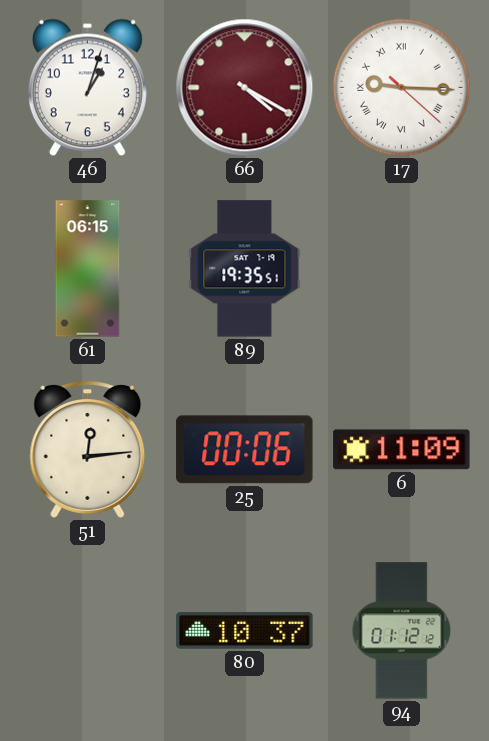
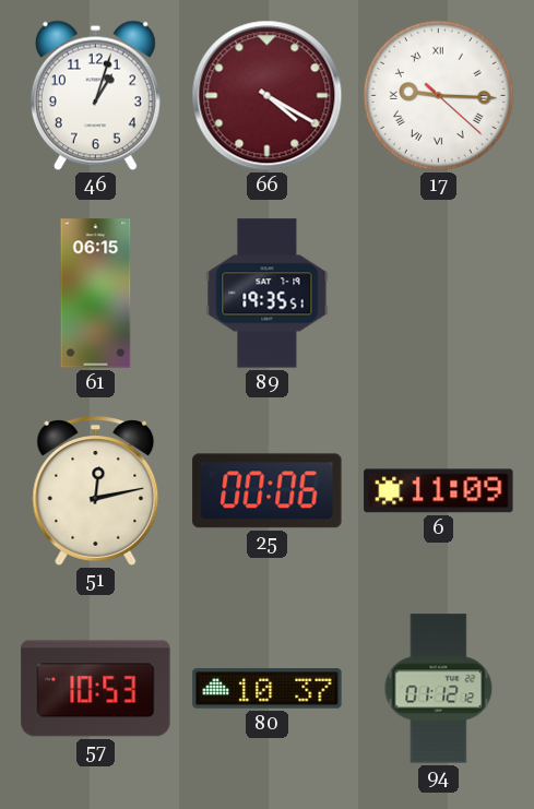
51: 12:14 -> 12:13 (96, 491)
57: none -> 10:53 (96, 689)
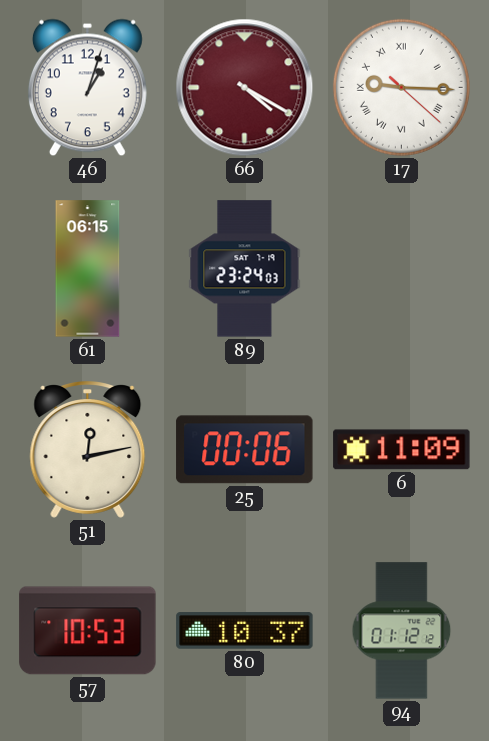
89: 19:35 -> 23:24 (245, 269)
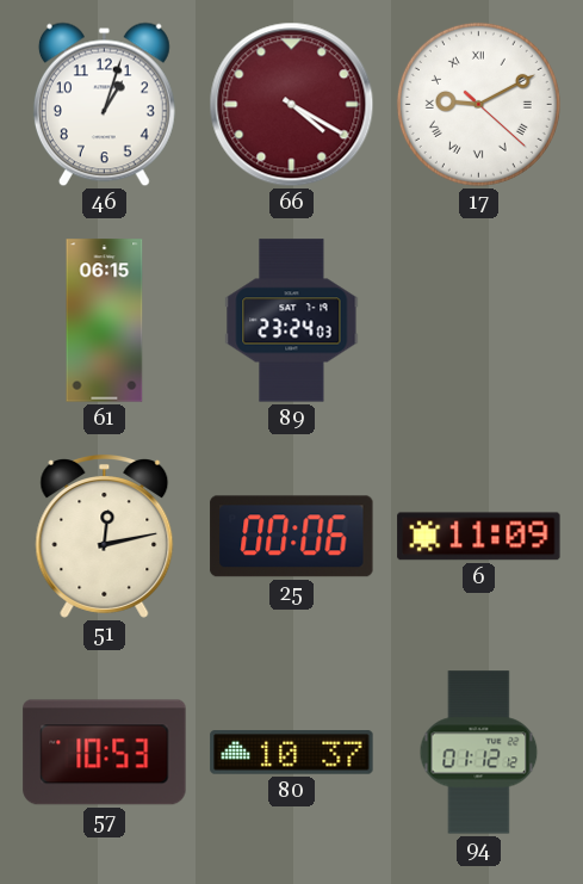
17: 9:15 -> 9:10 (478, 104)
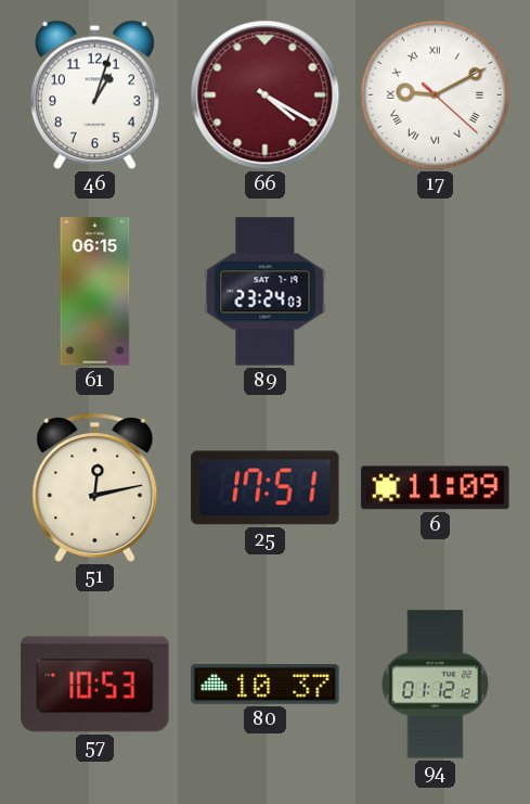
25: 00:06 -> 17:51 (266, 488)
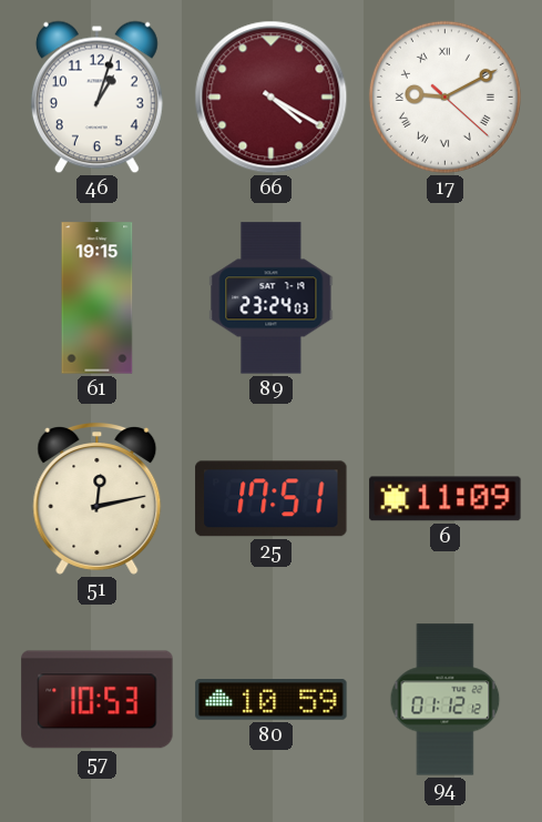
61: 06:15 -> 19:15 (98, 298)
80: 10:37 -> 10:59 (272, 700)
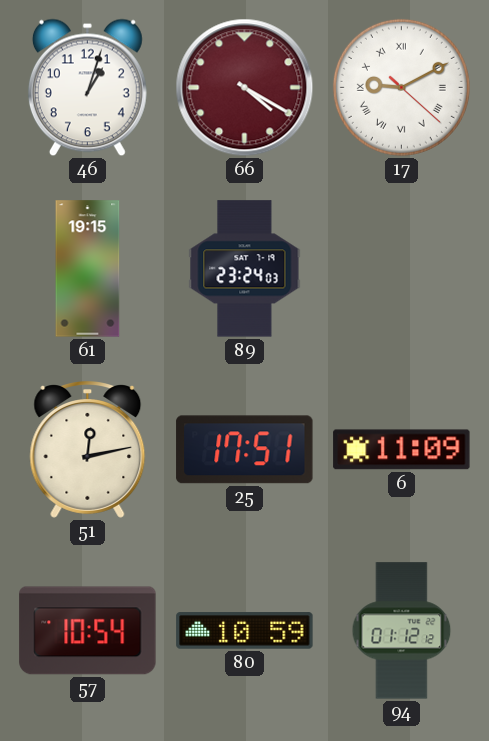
57: 10:53 -> 10:54 (88, 631)
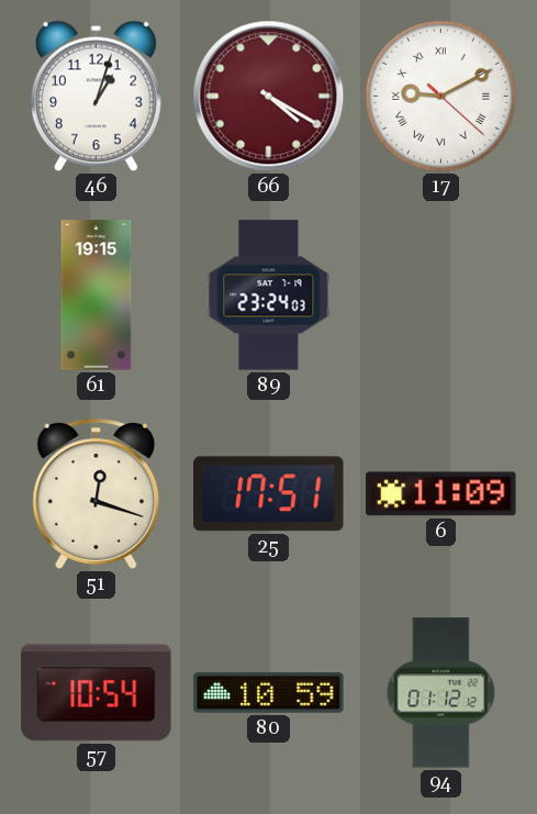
51: 12:13 -> 12:18 (97, 494)
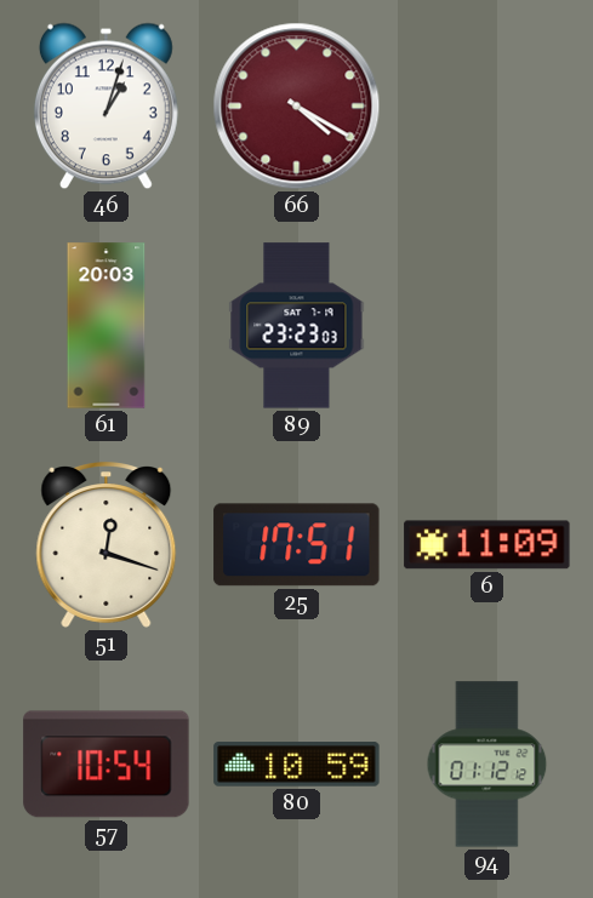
17: 9:10 -> none (440, 96)
61: 19:15 -> 20:03 (107, 326)
89: 23:24 -> 23:23 (297, 326)
